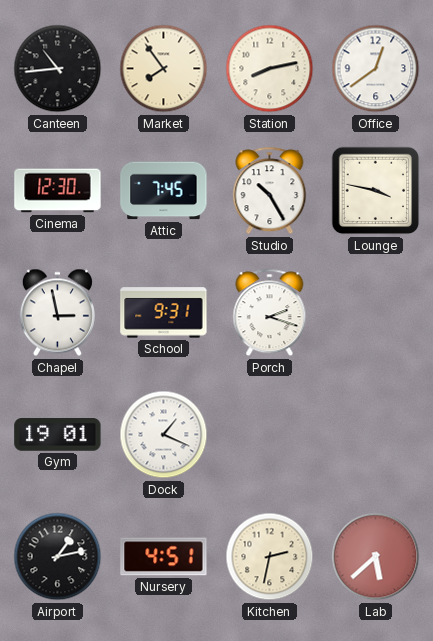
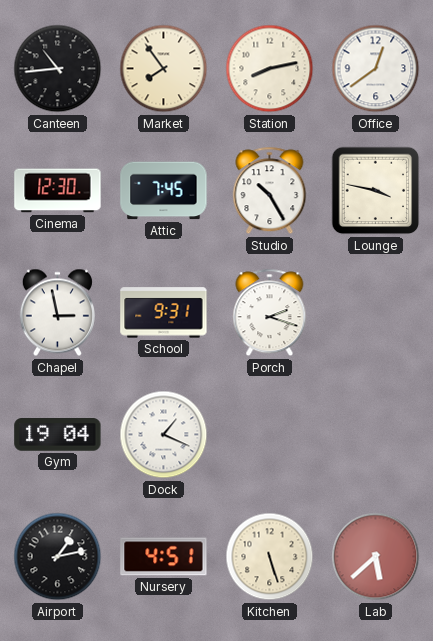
Gym: 19:01 -> 19:04 (58, 435)
Kitchen: 2:32 -> 5:27 (270, 557)
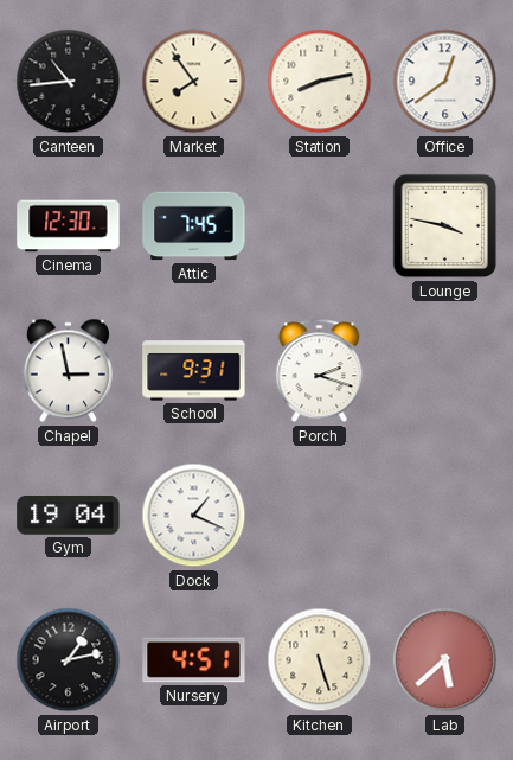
Studio: 10:25 -> none (270, 191)
